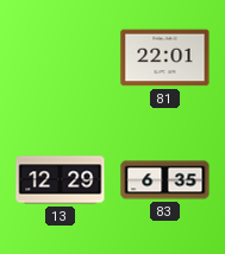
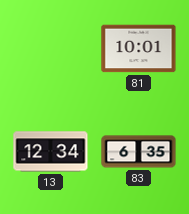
81: 22:01 -> 10:01 (139, 49)
13: 12:29 -> 12:34 (51, 152)
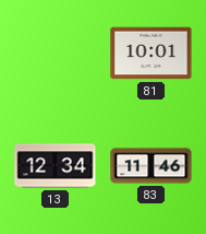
83: 6:35 -> 11:46 (152, 166)
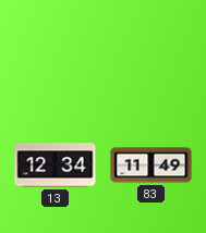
81: 10:01 -> none (152, 54)
83: 11:46 -> 11:49 (152, 165)
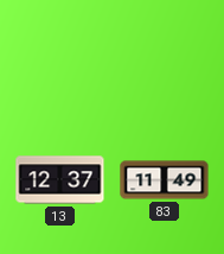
13: 12:34 -> 12:37 (60, 180)
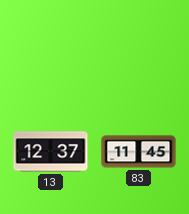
83: 11:49 -> 11:45 (139, 152)
